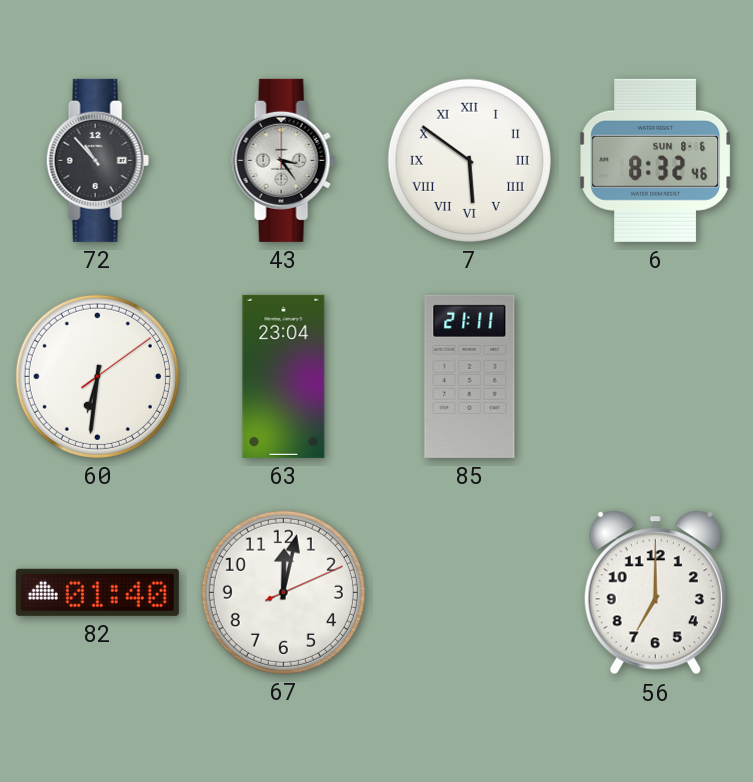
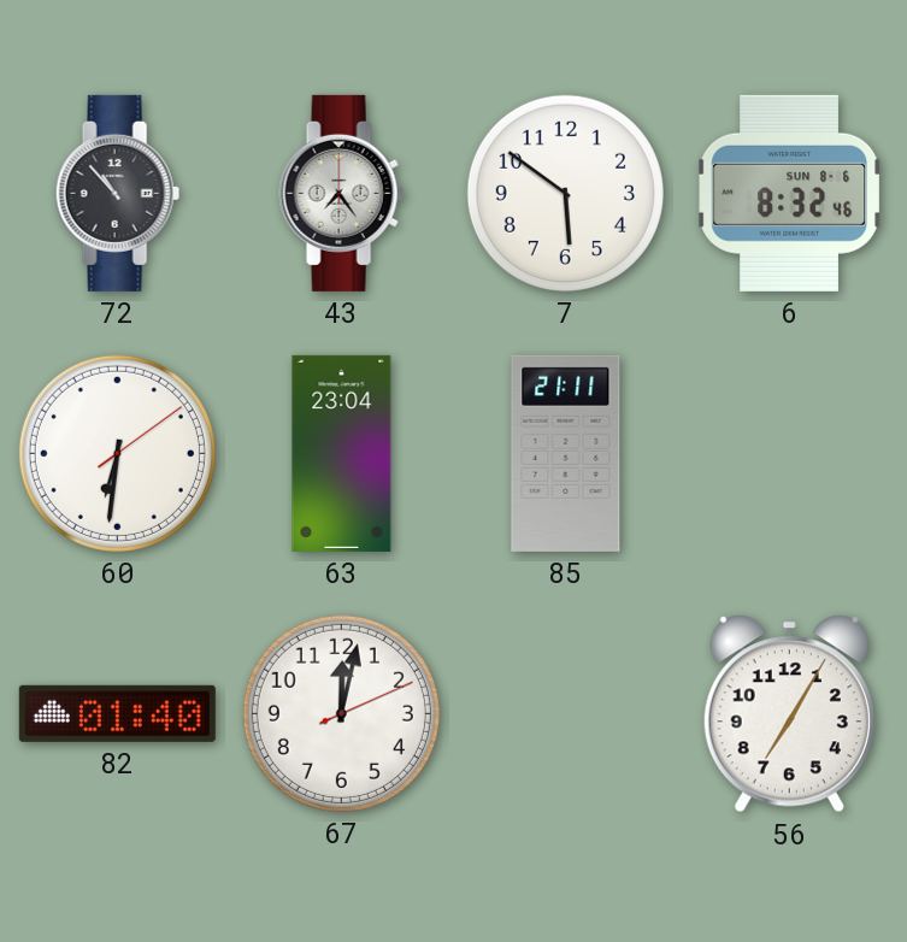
43: 3:24 -> 7:24 (341, 193)
7 numerals: Roman -> Arabic (565, 193)
56: 7:00 -> 7:05 (789, 714)
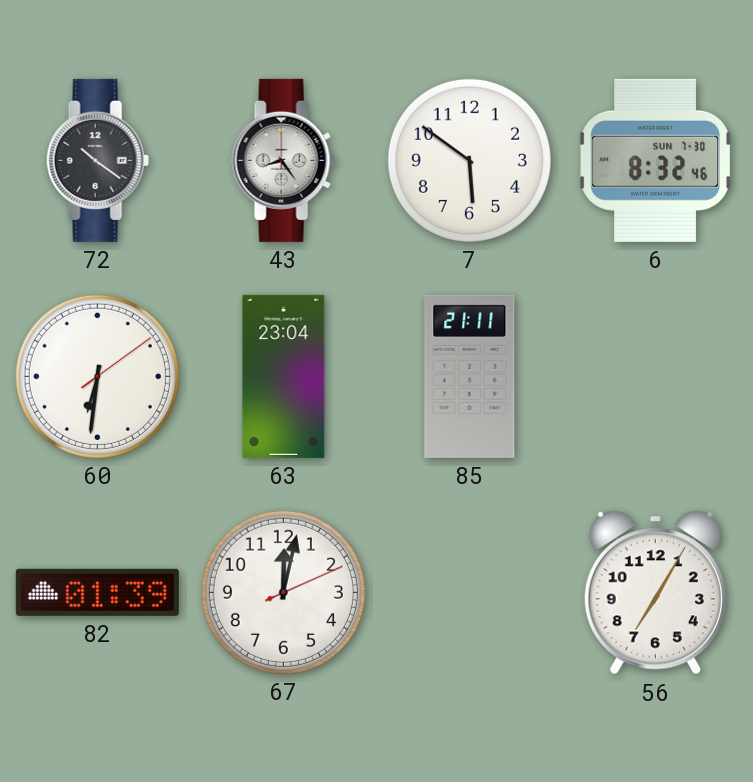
72: 10:53 -> 10:21 (97, 160)
43: 7:24 -> 8:24 (283, 160)
6 date: SUN 8-6 -> SUN 7-30 (655, 160)
82: 01:40 -> 01:39 (97, 592)
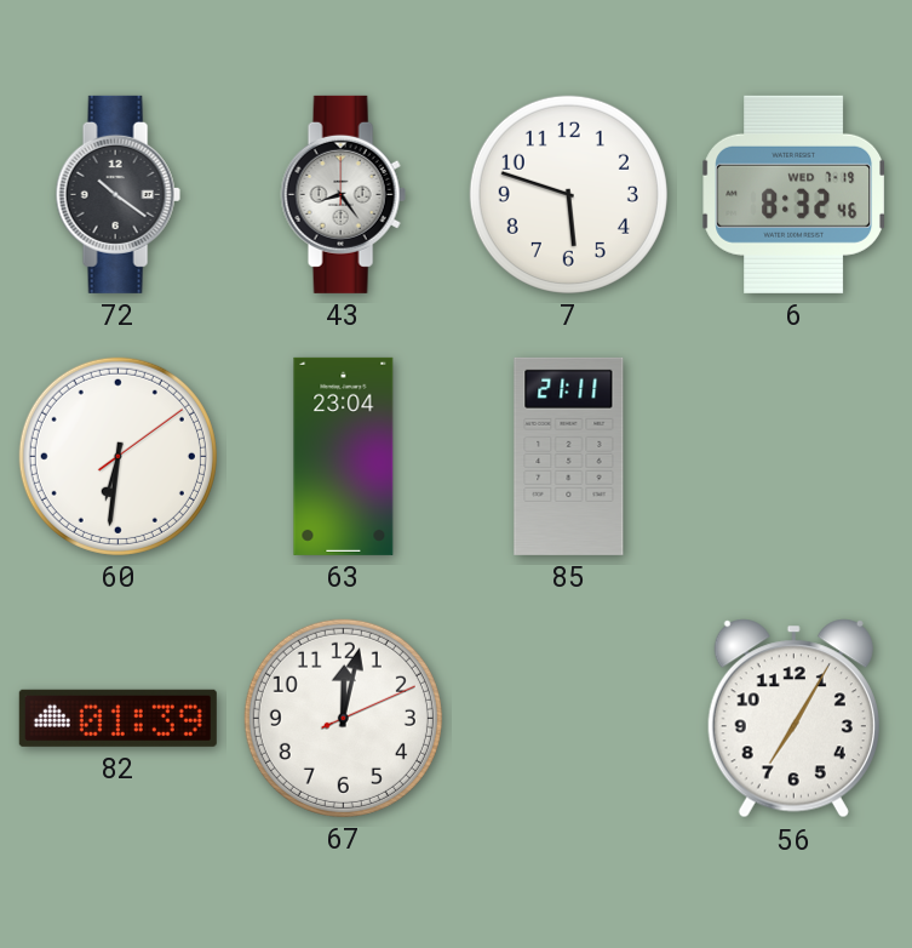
7: 5:51 -> 5:48 (568, 194)
6 date: SUN 7-30 -> WED 7-19 (793, 194)
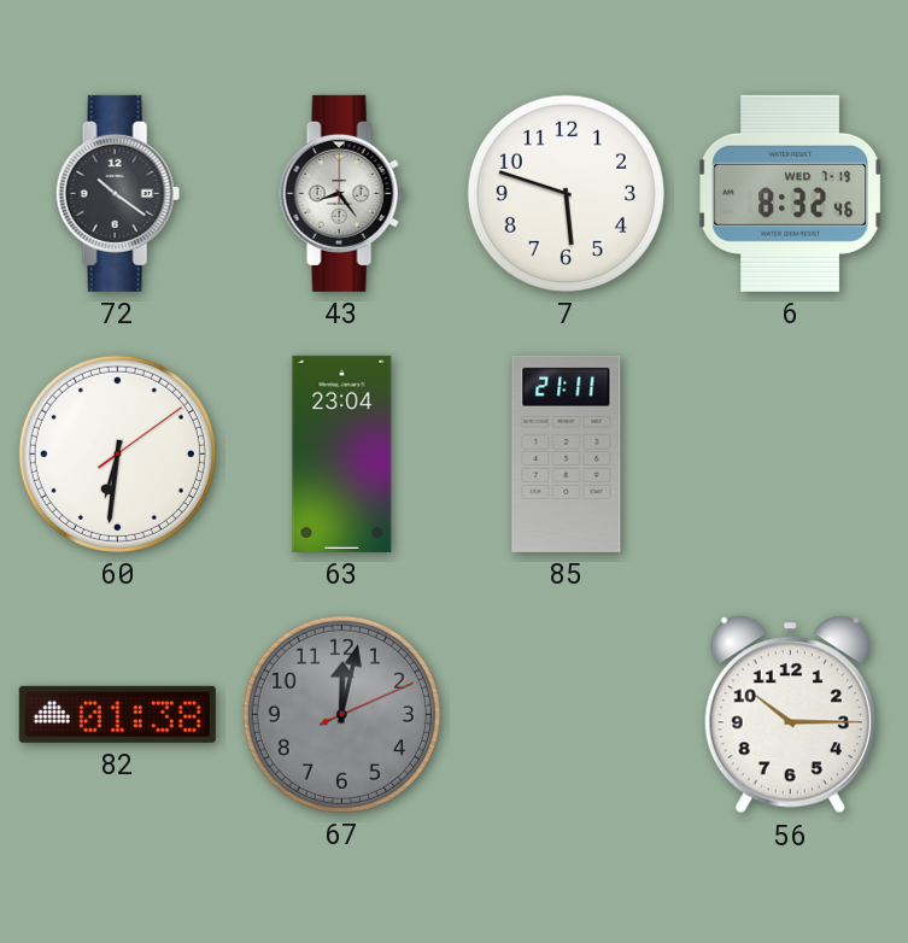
82: 01:39 -> 01:38 (117, 714)
67 dial: white -> grey (341, 714)
56: 7:05 -> 10:15 (790, 715)
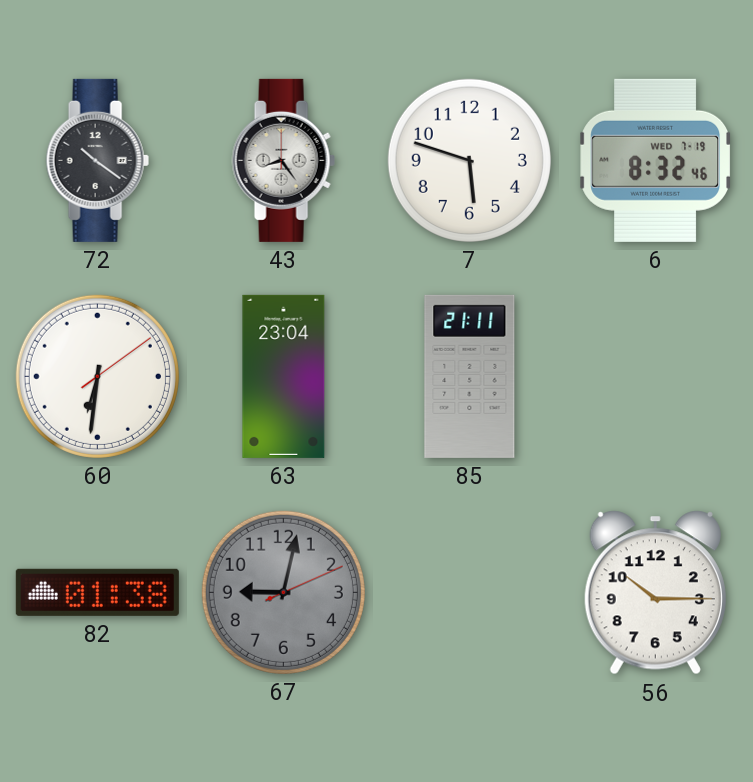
67: 12:02 -> 9:02 (283, 592)
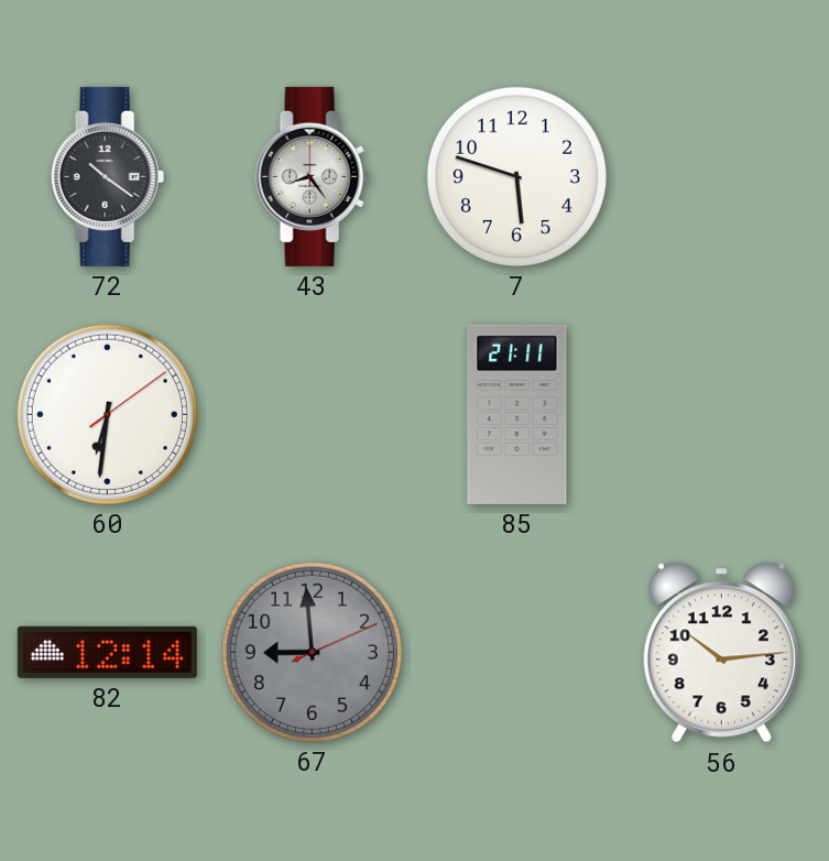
6: 8:32 -> none (655, 160)
63: 23:04 -> none (284, 376)
82: 01:38 -> 12:14 (107, 652)
67: 9:02 -> 8:59 (312, 652)
56: 10:15 -> 10:14 (721, 653)
